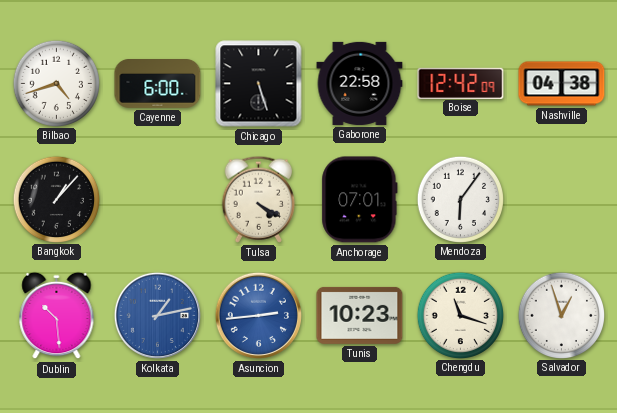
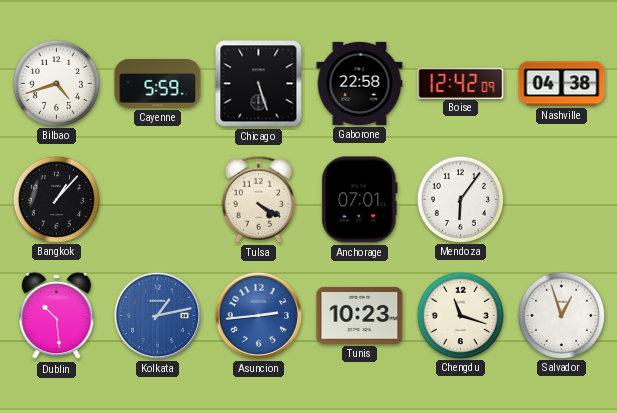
Cayenne: 6:00 -> 5:59 (158, 84)
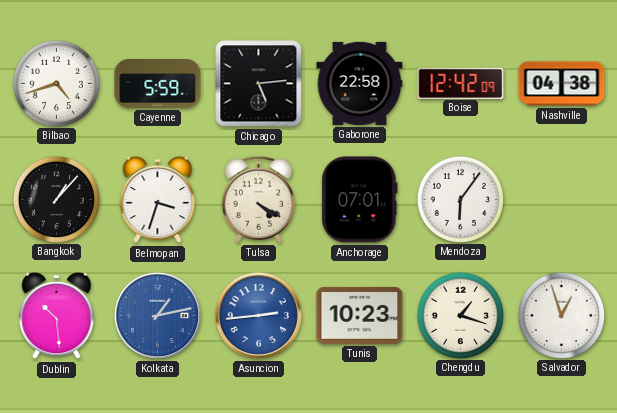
Chicago: 5:27 -> 5:14 (259, 84)
Belmopan: none -> 3:33 (158, 200)
Chengdu: 11:18 -> 1:18 (460, 315)
